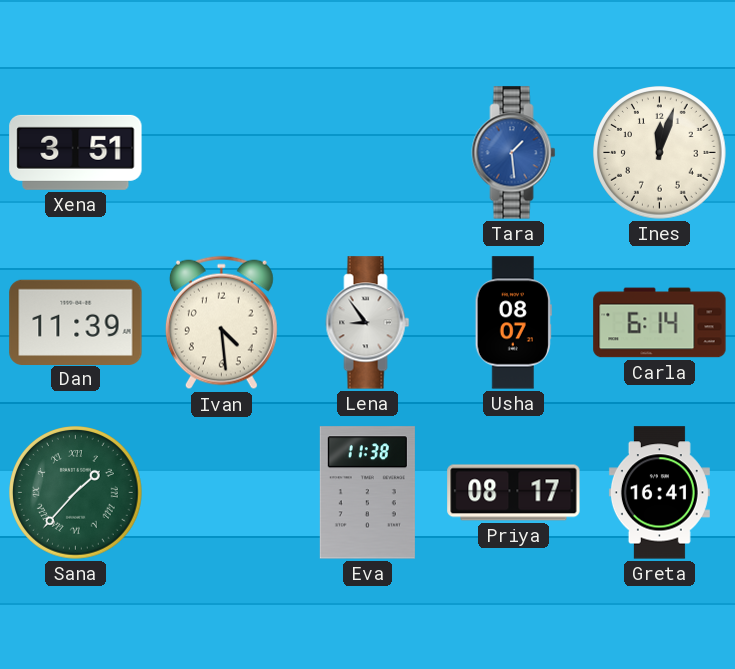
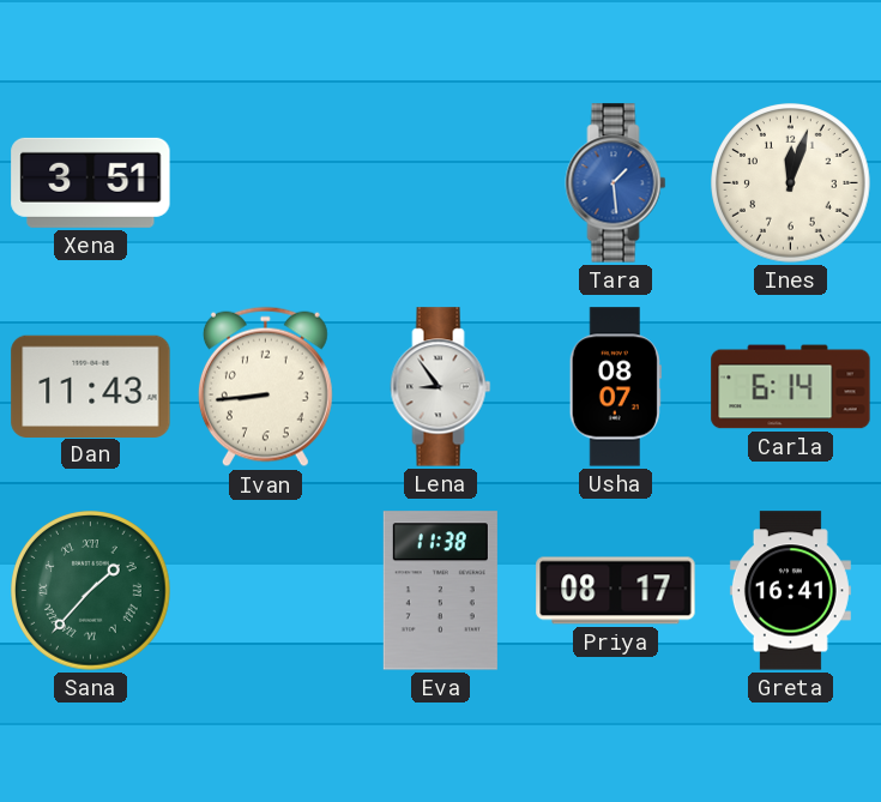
Dan: 11:39 -> 11:43 (91, 386)
Ivan: 4:29 -> 8:44 (265, 387)
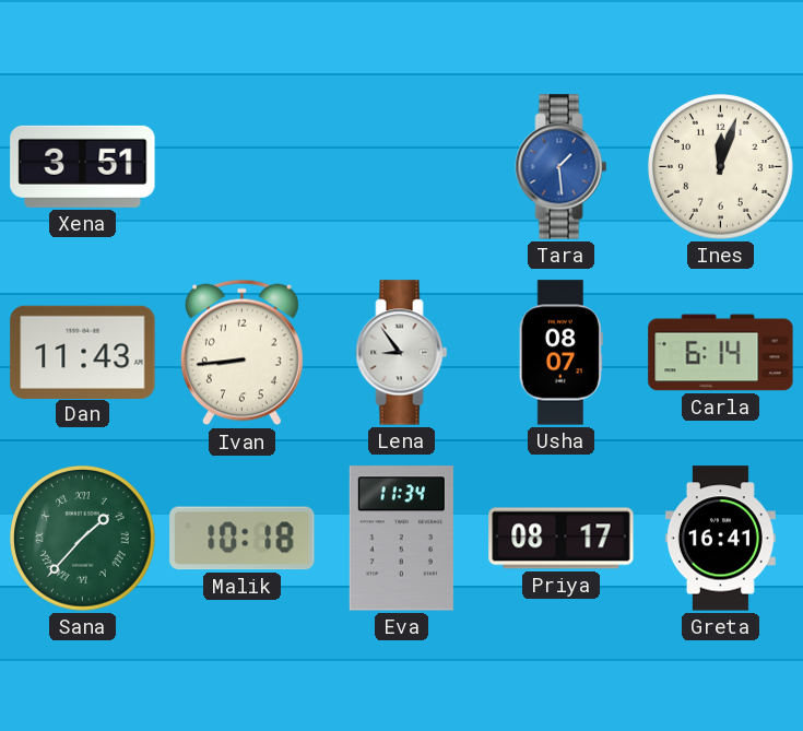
Malik: none -> 10:18 (243, 539)
Eva: 11:38 -> 11:34 (401, 539)
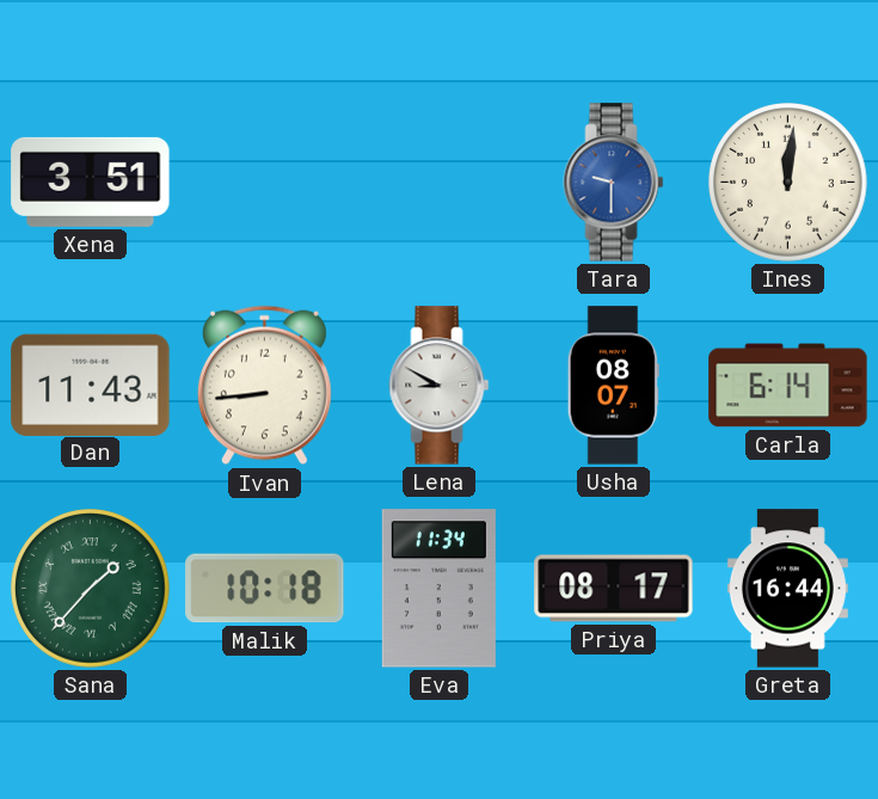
Tara: 1:29 -> 9:30 (614, 183)
Ines: 12:03 -> 12:01 (788, 183)
Lena: 8:54 -> 8:50 (440, 386)
Greta: 16:41 -> 16:44 (787, 589)
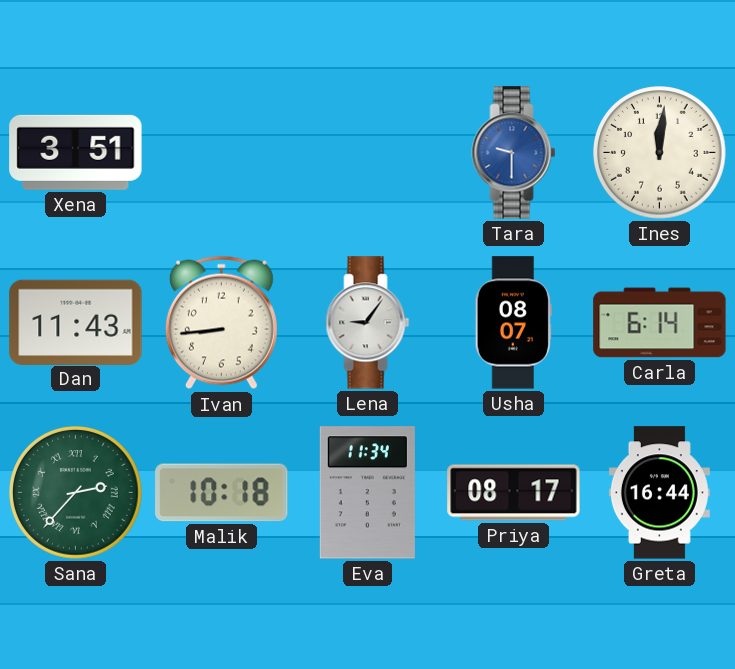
Lena: 8:50 -> 9:06 (368, 323)
Sana: 1:37 -> 2:37 (76, 493)
